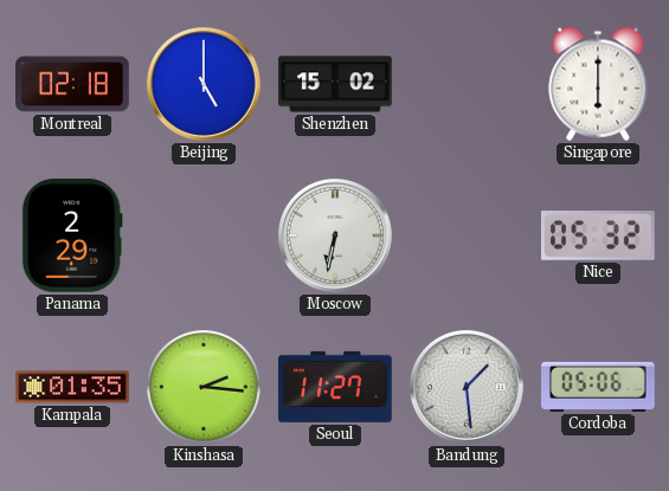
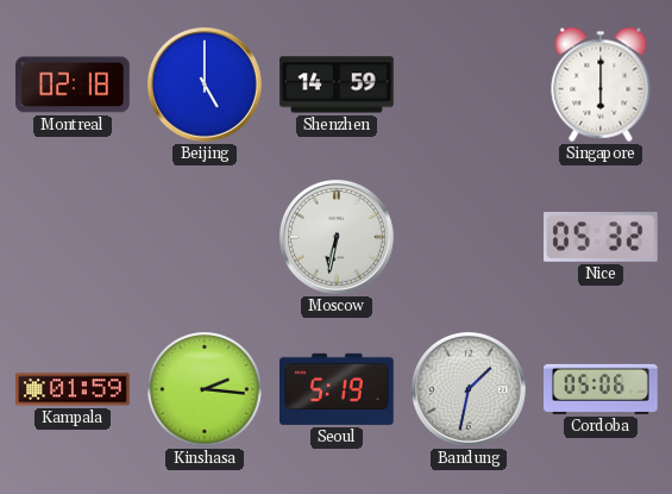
Shenzhen: 15:02 -> 14:59 (337, 85)
Panama: 2:29 -> none (72, 235)
Kampala: 01:35 -> 01:59 (73, 389)
Seoul: 11:27 -> 5:19 (338, 389)
Bandung: 1:29 -> 1:32 (469, 389)
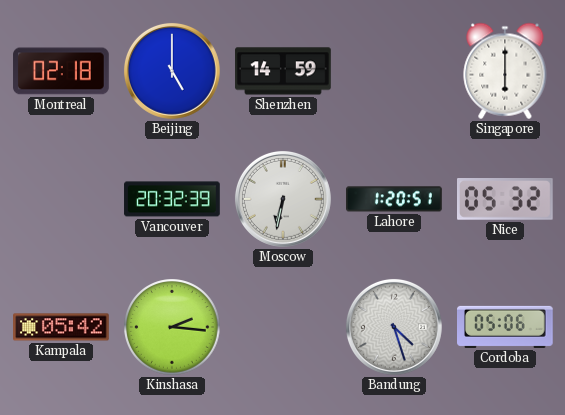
Vancouver: none -> 20:32 (172, 199)
Lahore: none -> 1:20 (394, 199)
Kampala: 01:59 -> 05:42 (61, 327)
Seoul: 5:19 -> none (338, 389)
Bandung: 1:32 -> 4:27 (394, 327)
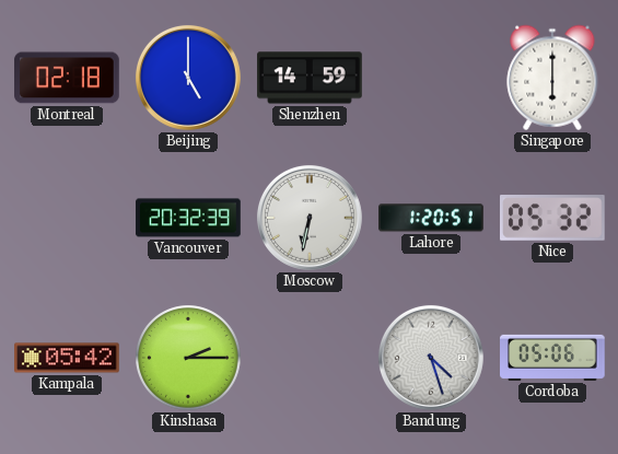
Kinshasa: 2:16 -> 2:15 (188, 358)
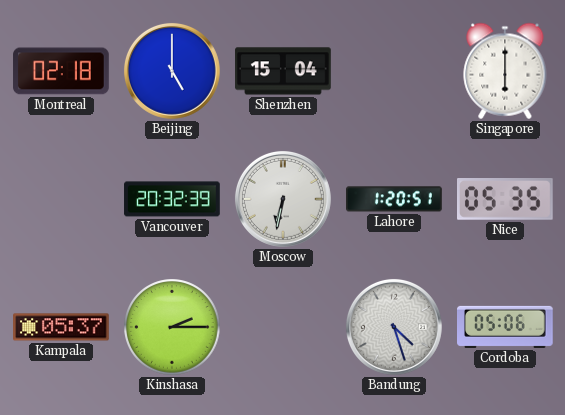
Shenzhen: 14:59 -> 15:04 (283, 71)
Nice: 05:32 -> 05:35 (506, 200)
Kampala: 05:42 -> 05:37 (61, 327)
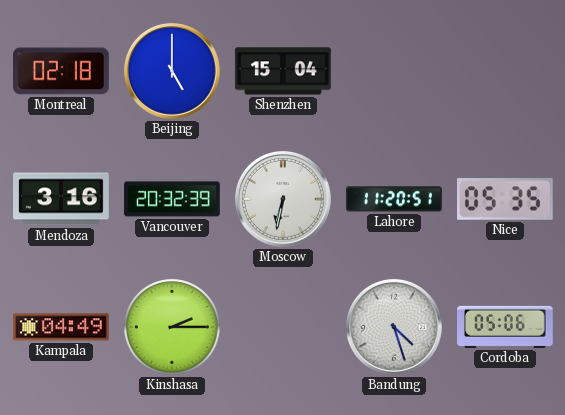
Singapore: 6:00 -> none (505, 71)
Mendoza: none -> 3:16 (61, 199)
Lahore: 1:20 -> 11:20 (394, 199)
Kampala: 05:37 -> 04:49 (61, 327)
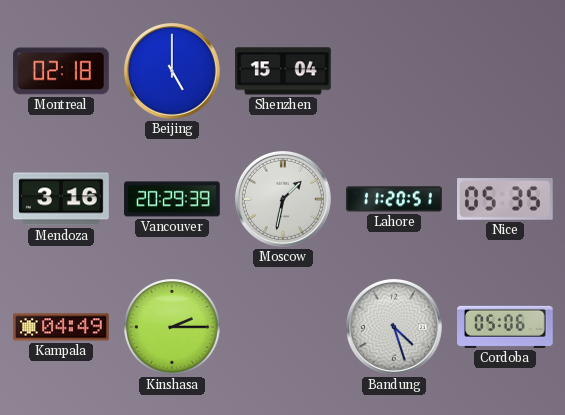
Vancouver: 20:32 -> 20:29 (172, 199)
Moscow: 6:32 -> 1:32 (283, 199)
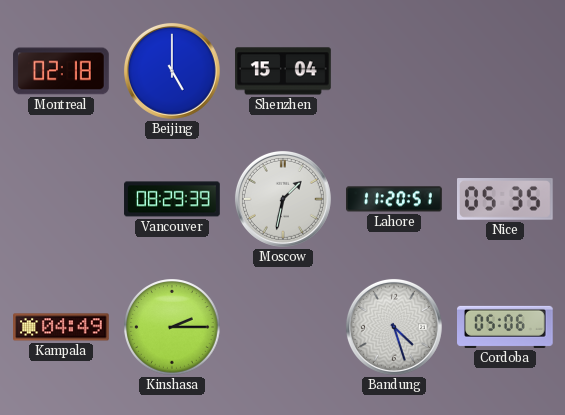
Mendoza: 3:16 -> none (61, 199)
Vancouver: 20:29 -> 08:29 (172, 199)
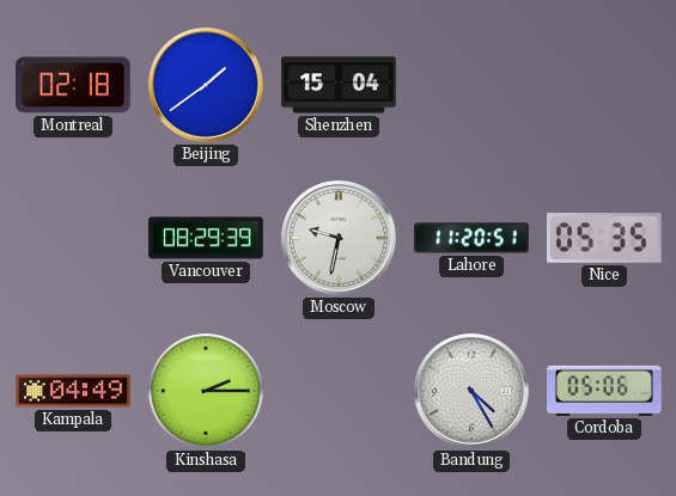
Beijing: 5:00 -> 1:39 (206, 85)
Moscow: 1:32 -> 9:32 (339, 238)
Bandung: 4:27 -> 4:25 (471, 391)
